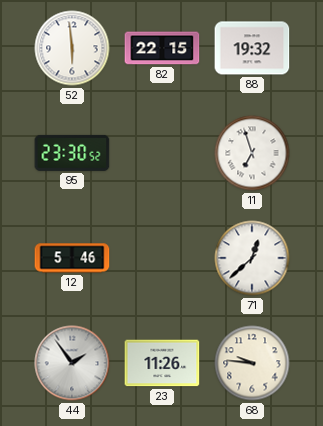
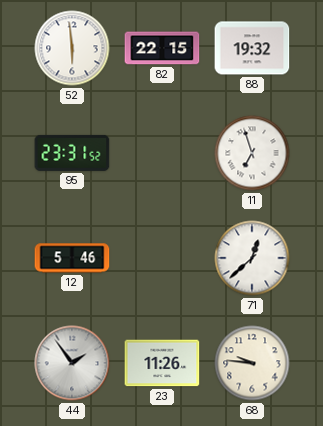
95: 23:30 -> 23:31 (72, 153)
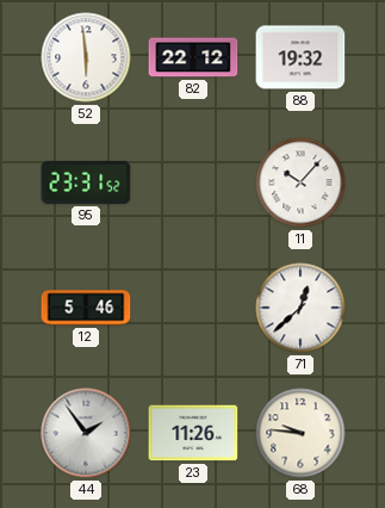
82: 22:15 -> 22:12 (193, 57)
11: 6:57 -> 10:07 (300, 182)
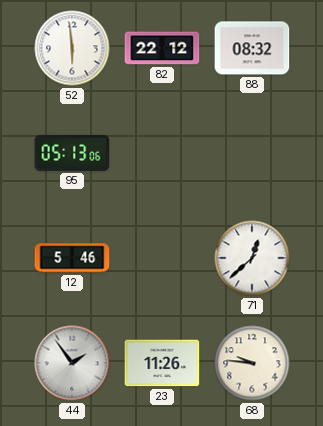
88: 19:32 -> 08:32 (252, 48)
95: 23:31 -> 05:13 (72, 153)
11: 10:07 -> none (300, 182)
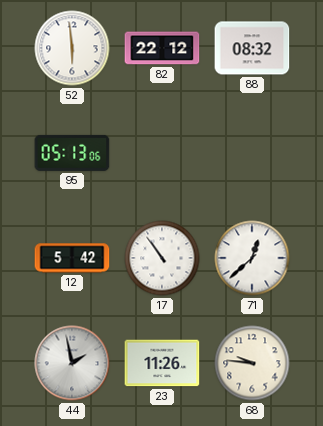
12: 5:46 -> 5:42 (72, 258)
17: none -> 10:54 (162, 258)
44: 1:54 -> 1:58 (72, 363)
